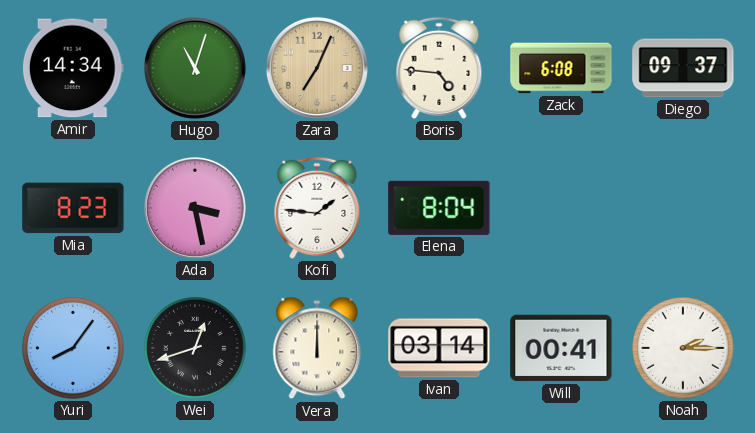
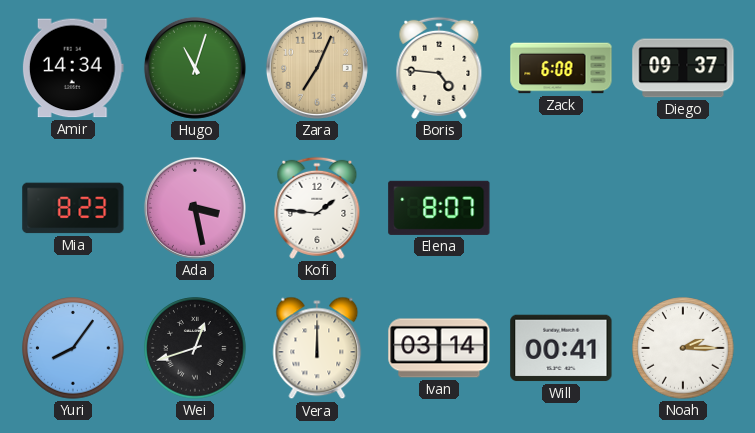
Elena: 8:04 -> 8:07 (439, 208)
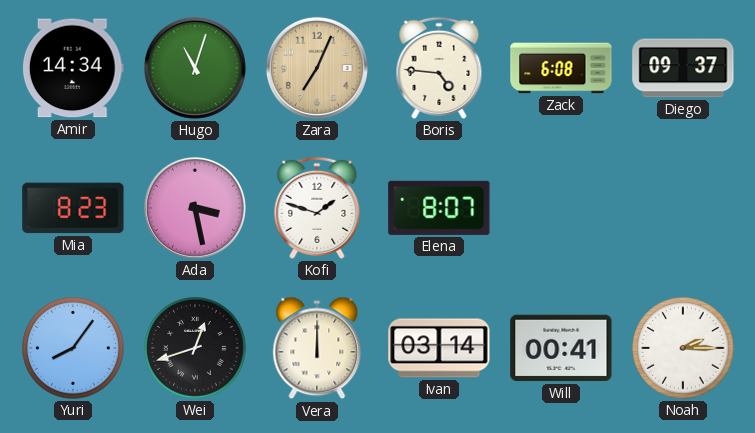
Kofi: 1:46 -> 1:48 (317, 208)
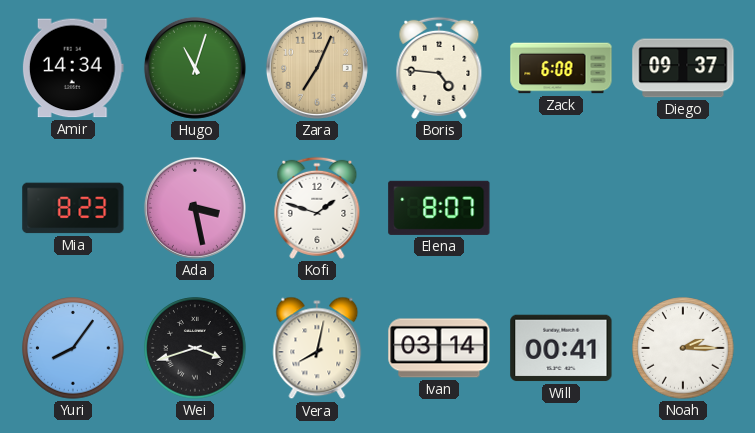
Wei: 12:42 -> 3:42 (195, 348)
Vera: 12:00 -> 8:02 (317, 348)
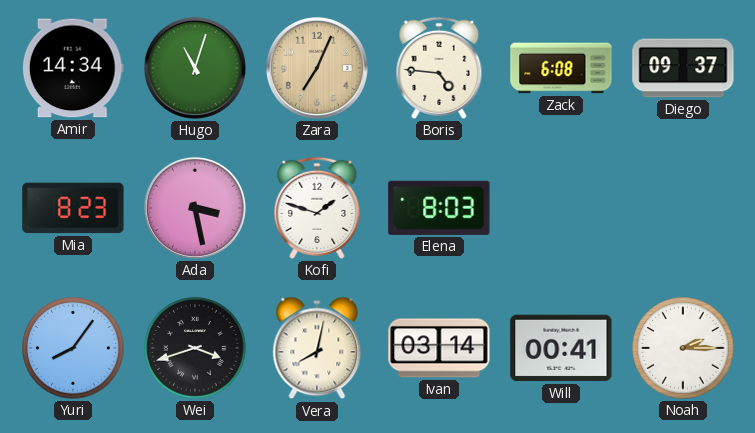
Elena: 8:07 -> 8:03 (439, 208)
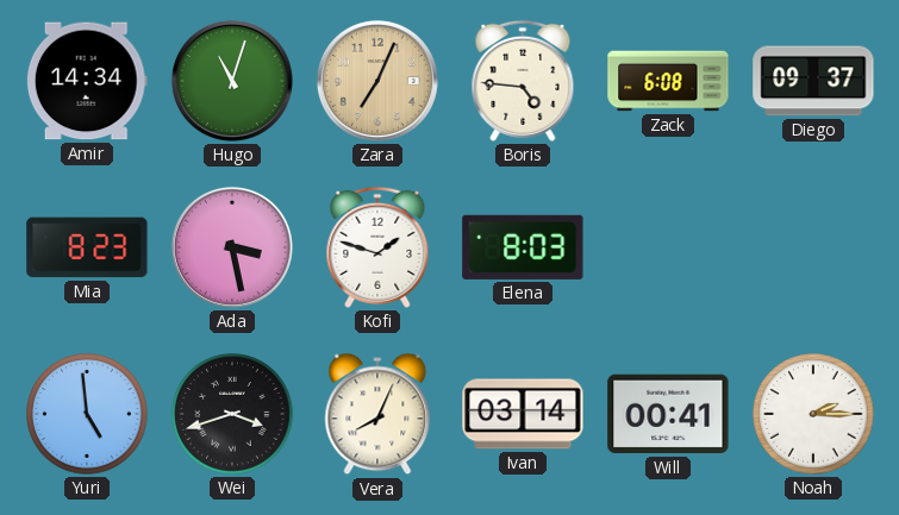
Yuri: 8:06 -> 4:59 (87, 414)
Vera: 8:02 -> 8:04 (377, 414)
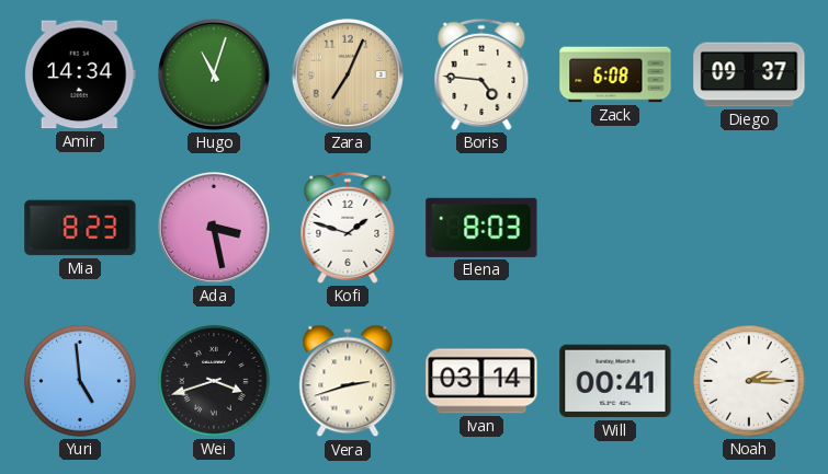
Vera: 8:04 -> 2:42 (348, 381)
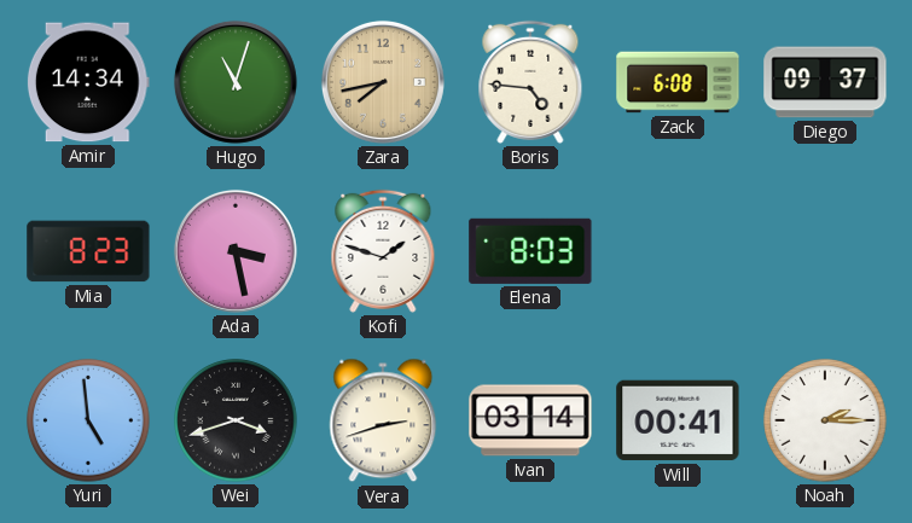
Zara: 7:04 -> 7:43 (383, 82)
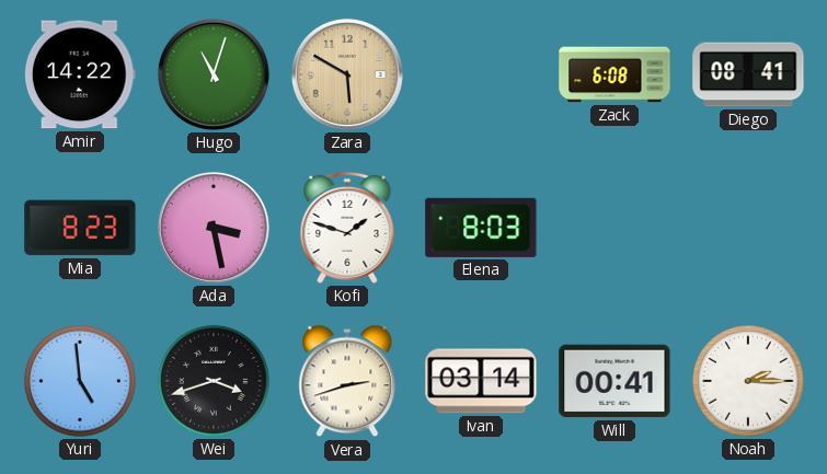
Amir: 14:34 -> 14:22 (80, 74)
Zara: 7:43 -> 5:50 (347, 74)
Boris: 4:46 -> none (530, 82)
Diego: 09:37 -> 08:41 (748, 74)
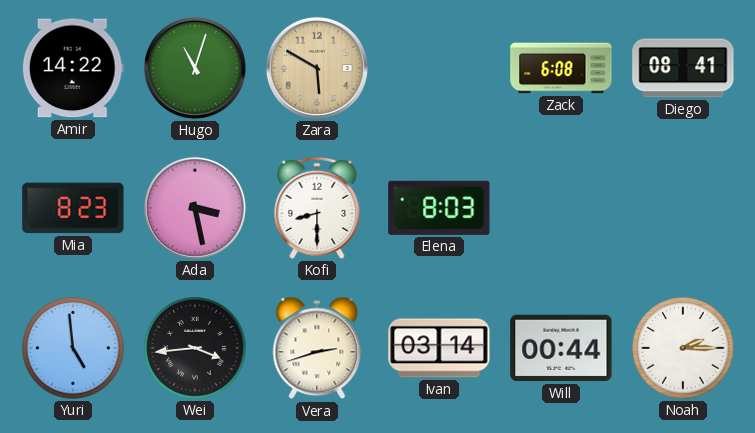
Kofi: 1:48 -> 8:30 (317, 208)
Wei: 3:42 -> 3:44 (195, 348)
Will: 00:41 -> 00:44 (561, 348)
